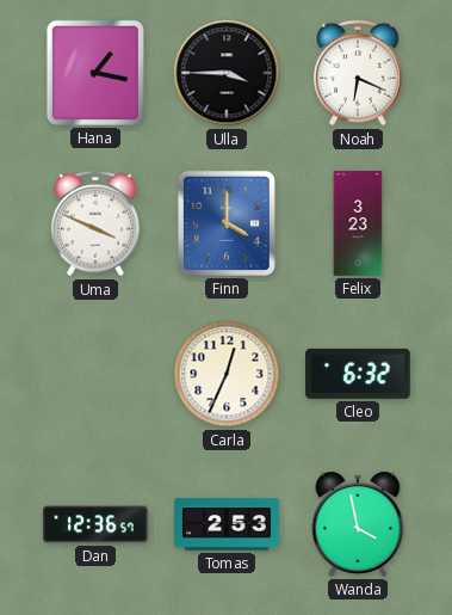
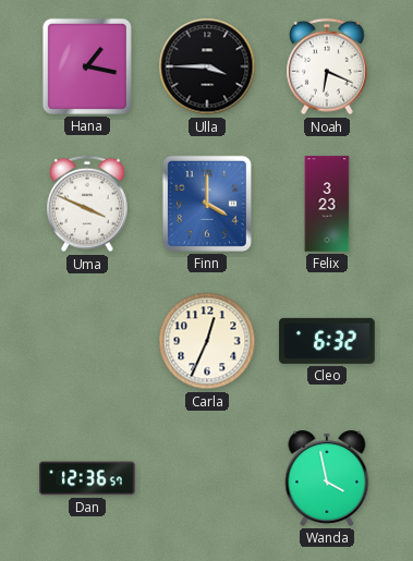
Tomas: 2:53 -> none (227, 524)
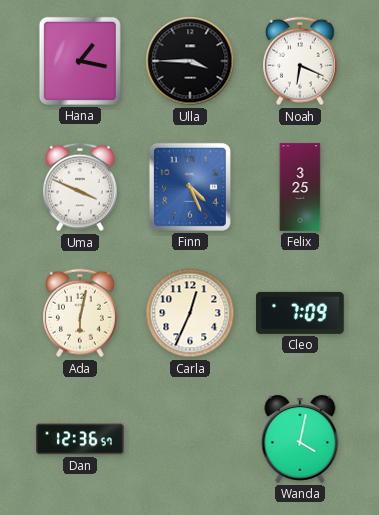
Finn: 4:00 -> 4:26 (190, 187)
Felix: 3:23 -> 3:25 (300, 187)
Ada: none -> 6:02 (81, 313)
Cleo: 6:32 -> 7:09 (300, 313)
Wanda: 3:58 -> 4:02 (300, 439)
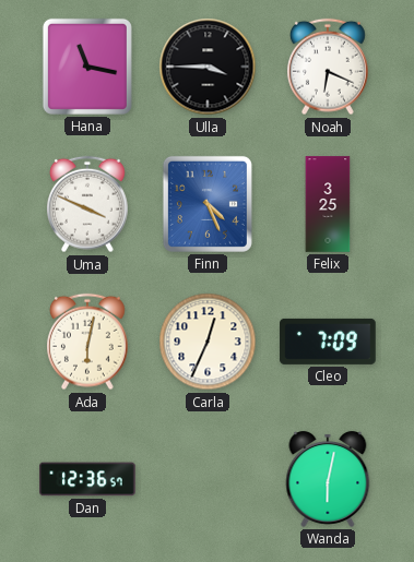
Hana: 1:17 -> 11:17 (87, 67)
Wanda: 4:02 -> 6:02 (328, 479)
